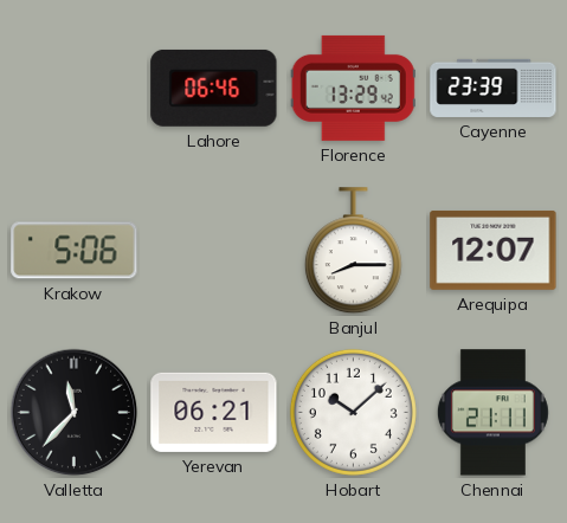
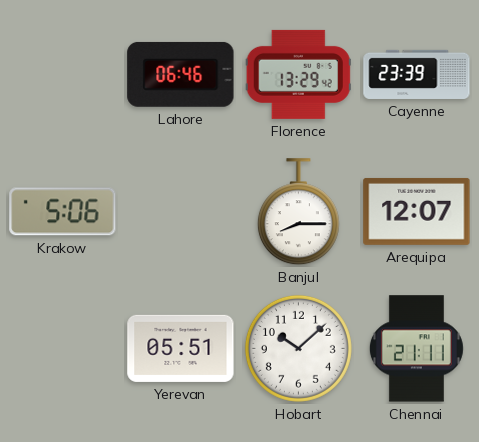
Valletta: 11:37 -> none (75, 413)
Yerevan: 06:21 -> 05:51 (181, 348)
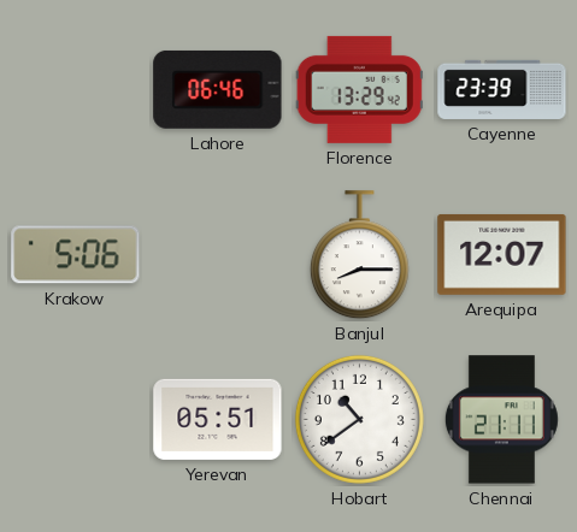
Hobart: 10:08 -> 10:39 (359, 419)
